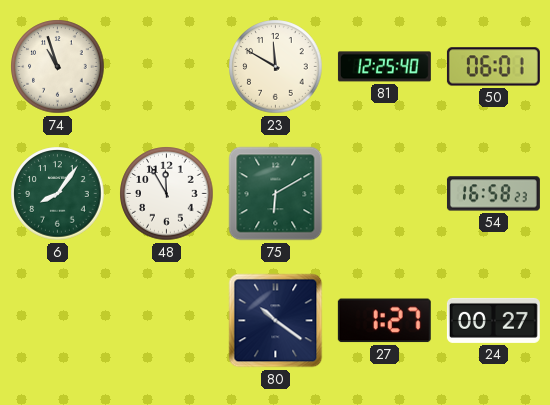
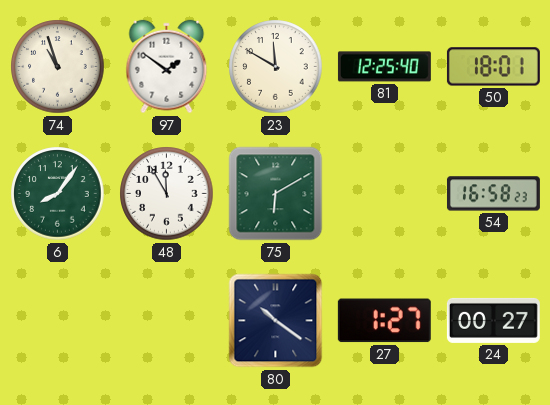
97: none -> 1:51 (167, 67)
50: 06:01 -> 18:01 (493, 67)
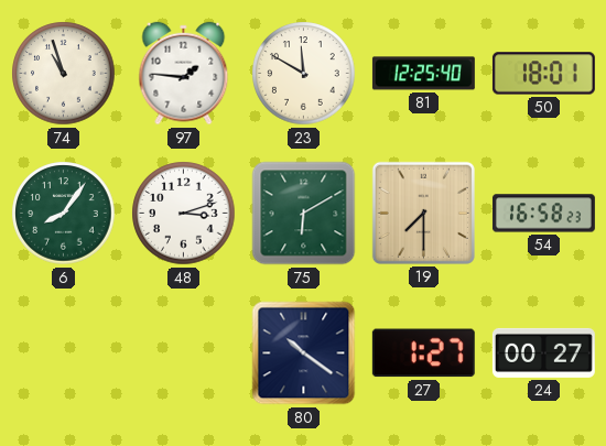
97: 1:51 -> 1:46 (184, 74)
48: 11:55 -> 3:12 (184, 214)
19: none -> 7:30 (423, 213)
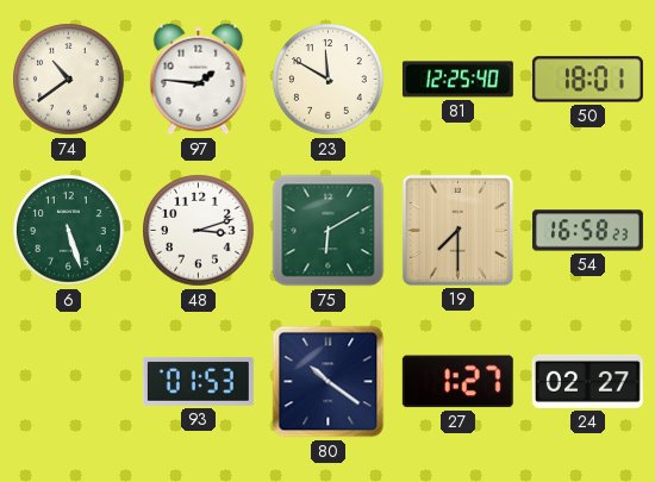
74: 10:57 -> 10:39 (69, 80)
6: 8:06 -> 5:27 (69, 231)
93: none -> 01:53 (198, 382)
24: 00:27 -> 02:27 (587, 381)
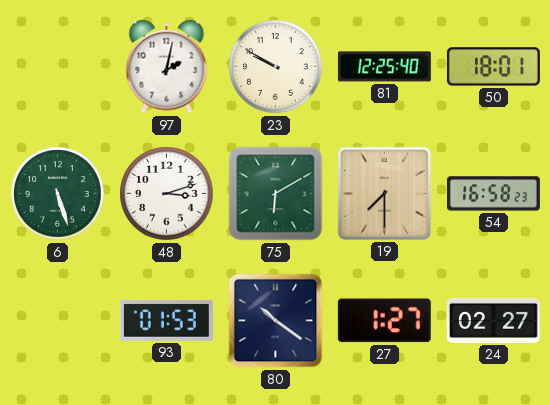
74: 10:39 -> none (69, 80)
97: 1:46 -> 2:02 (167, 67)
23: 11:50 -> 9:50 (276, 67)
